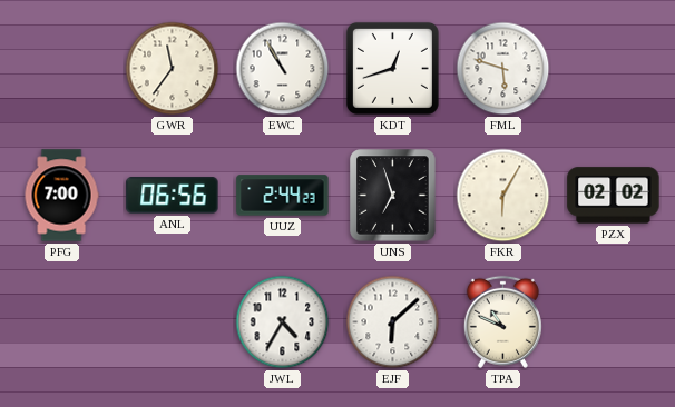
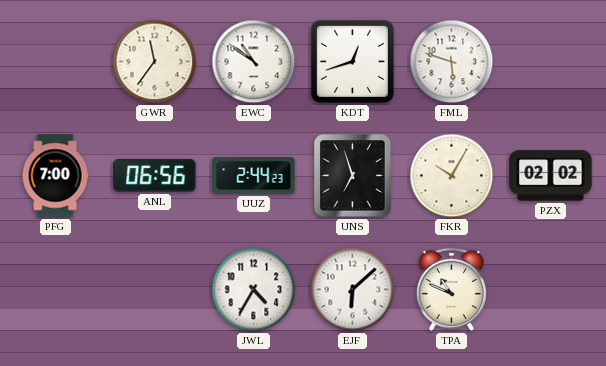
EWC: 10:55 -> 10:51 (254, 62)
FKR: 6:05 -> 10:05 (452, 176)
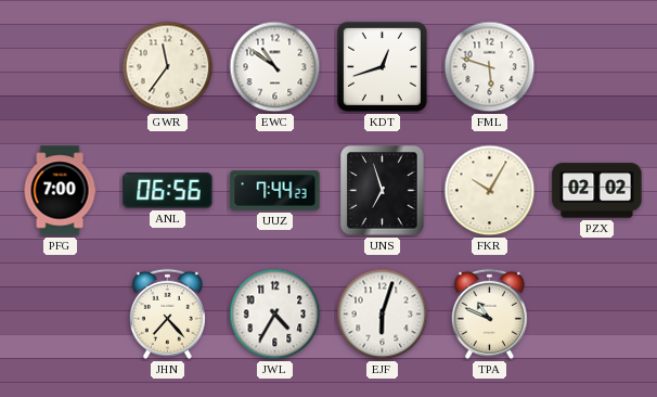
UUZ: 2:44 -> 7:44 (275, 191)
JHN: none -> 7:23 (167, 313)
EJF: 6:08 -> 6:03 (383, 315)
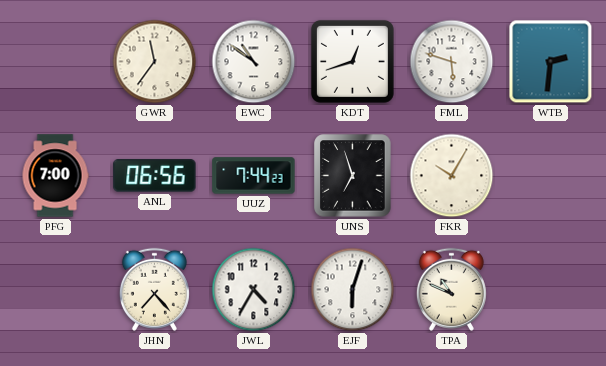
WTB: none -> 2:31 (551, 62)
PZX: 02:02 -> none (597, 191)
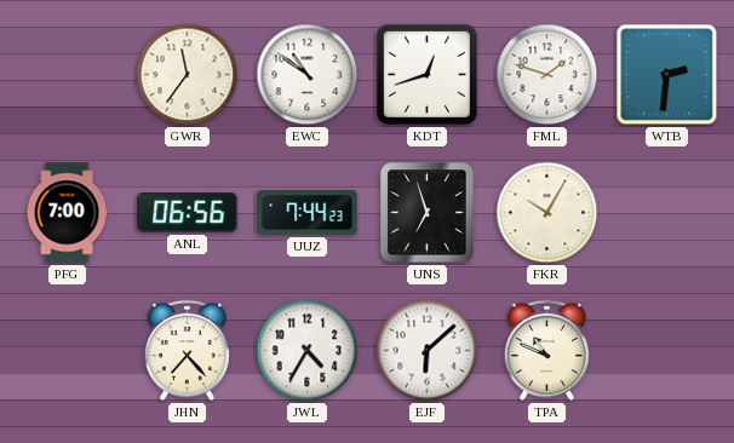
FML: 5:48 -> 1:48 (547, 75)
EJF: 6:03 -> 6:08 (428, 351)
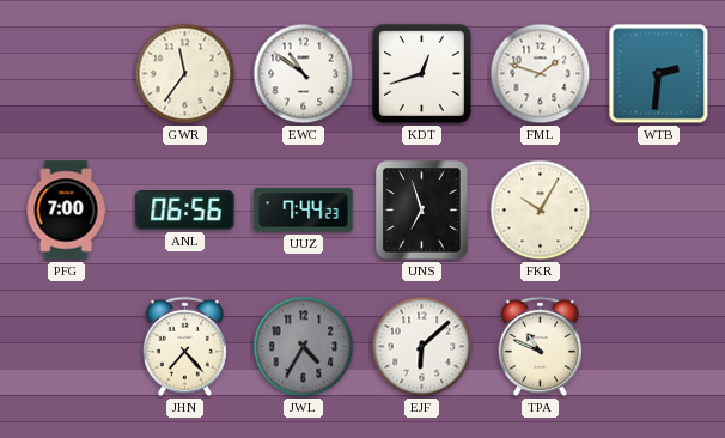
JWL dial: white -> grey (304, 347)
